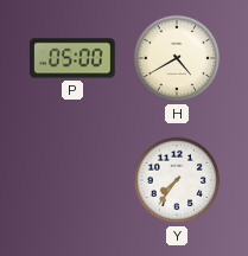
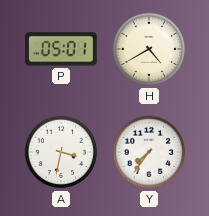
P: 05:00 -> 05:01 (61, 49)
A: none -> 3:32 (61, 152)
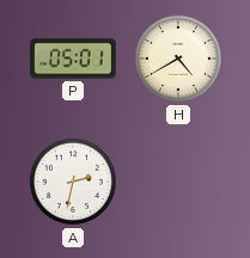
A: 3:32 -> 2:32 (73, 182)
Y: 7:36 -> none (149, 152)
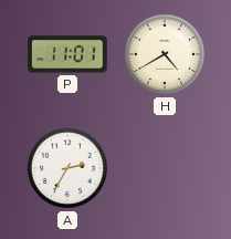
P: 05:01 -> 11:01 (67, 54)
A: 2:32 -> 2:35 (67, 168)
